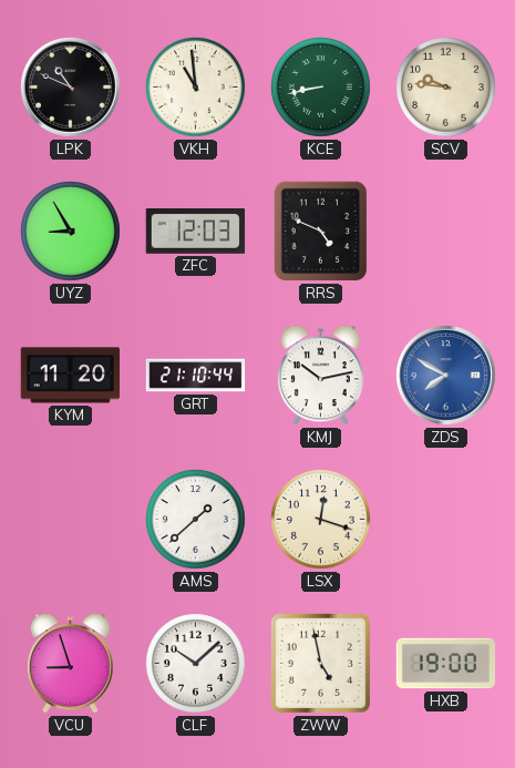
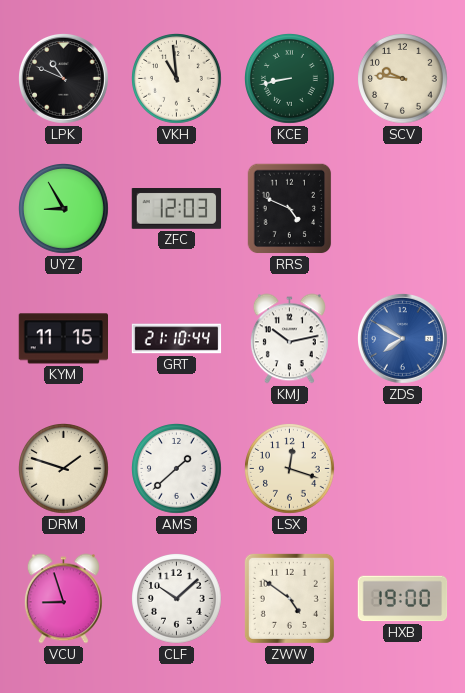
KYM: 11:20 -> 11:15 (64, 339)
DRM: none -> 1:48 (64, 469)
ZWW: 4:58 -> 4:51 (289, 598)
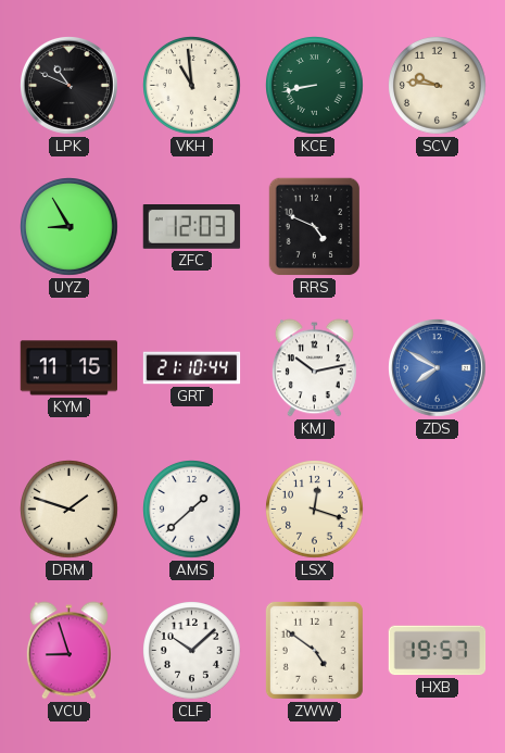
HXB: 19:00 -> 19:57 (438, 651)
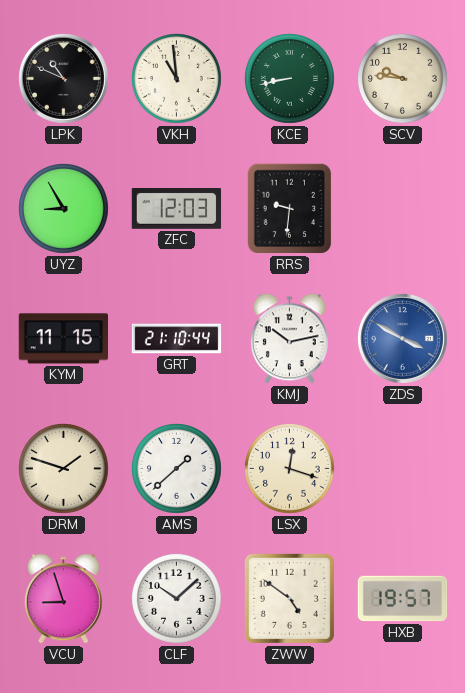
RRS: 4:49 -> 9:31 (290, 209)
ZDS: 7:50 -> 3:50 (403, 339)
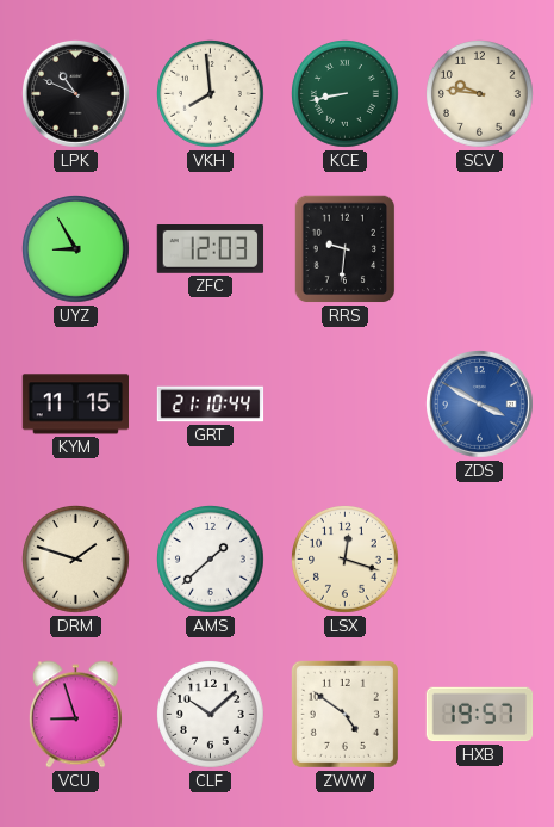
VKH: 10:59 -> 7:59 (211, 94)
KMJ: 10:13 -> none (289, 339)
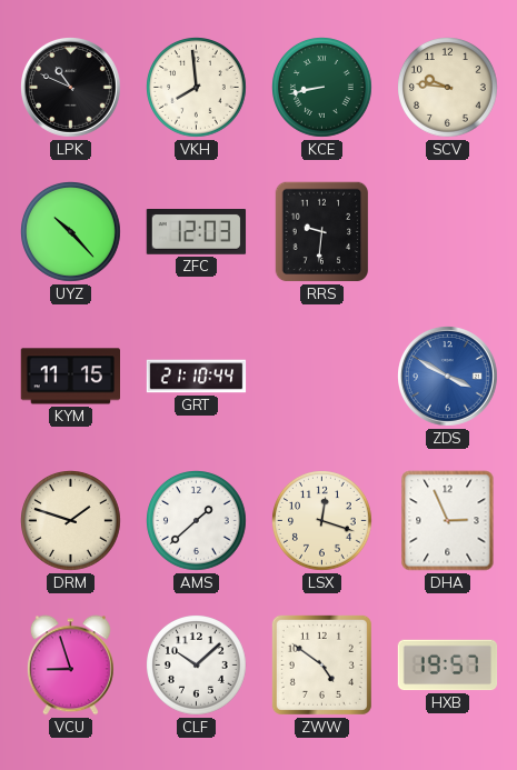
UYZ: 8:55 -> 10:23 (71, 232)
DHA: none -> 2:56 (448, 521)
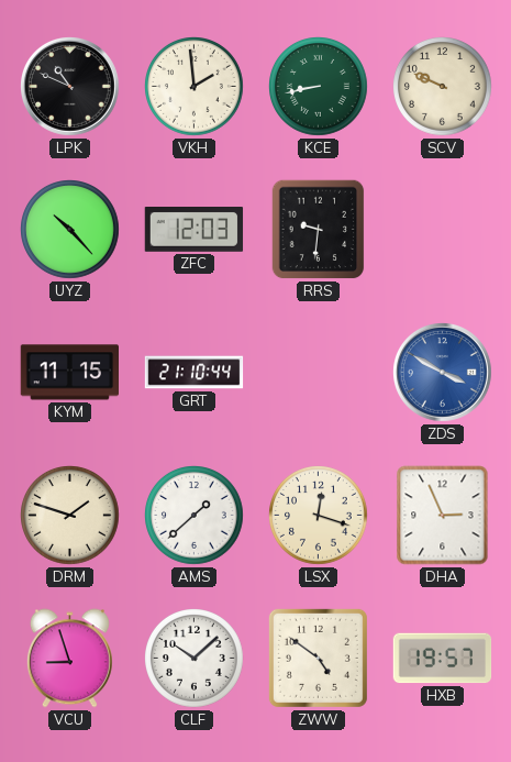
VKH: 7:59 -> 1:59 (195, 87)
SCV: 9:46 -> 9:49 (443, 87)
